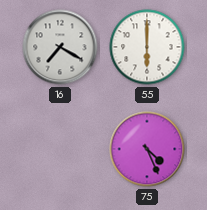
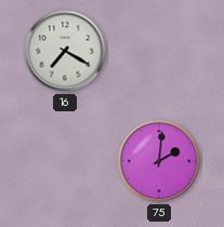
55: 6:00 -> none (147, 47)
75: 4:26 -> 2:01 (159, 161)
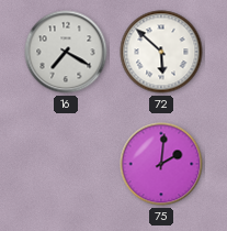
72: none -> 5:52 (161, 52)
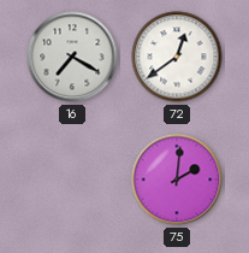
72: 5:52 -> 12:39 (177, 57)
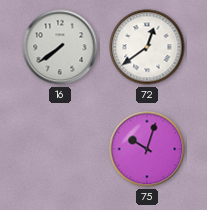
16: 7:20 -> 7:39 (60, 47)
75: 2:01 -> 10:03 (147, 149)
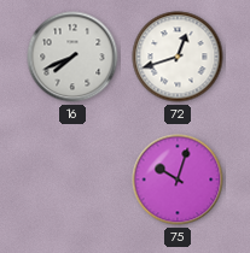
16: 7:39 -> 7:41 (72, 57)
72: 12:39 -> 12:42 (178, 57)
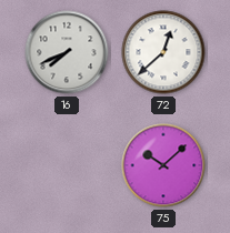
72: 12:42 -> 12:38 (163, 52)
75: 10:03 -> 10:08 (163, 165)
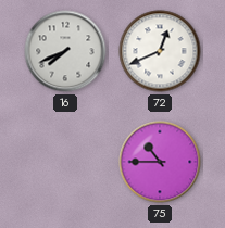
72: 12:38 -> 12:41 (160, 51)
75: 10:08 -> 10:45 (160, 162)
